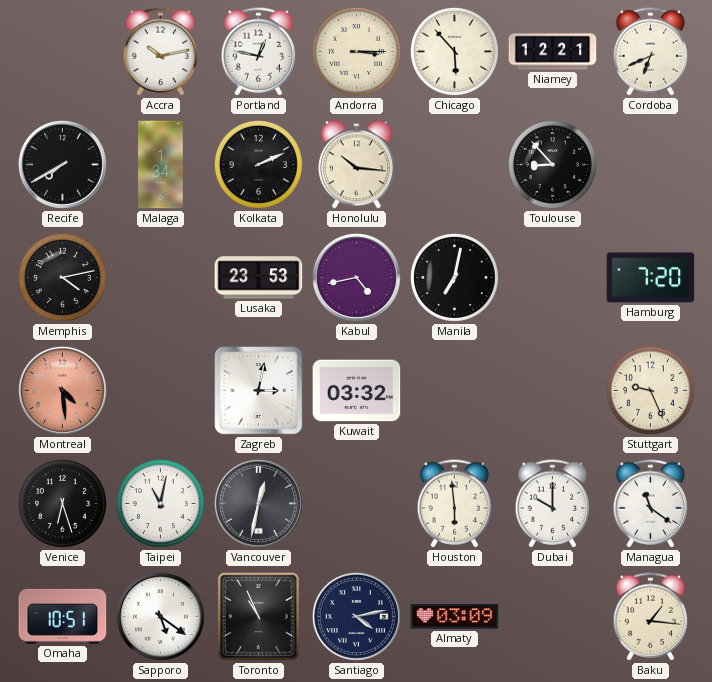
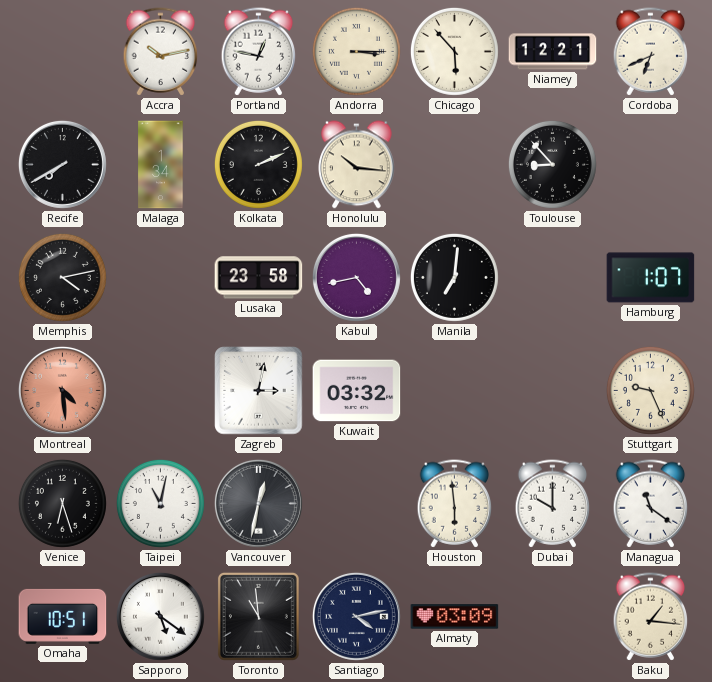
Lusaka: 23:53 -> 23:58 (259, 278)
Manila: 7:02 -> 7:01 (454, 277)
Hamburg: 7:20 -> 1:07 (651, 278)
Toronto: 10:56 -> 10:59 (258, 616)
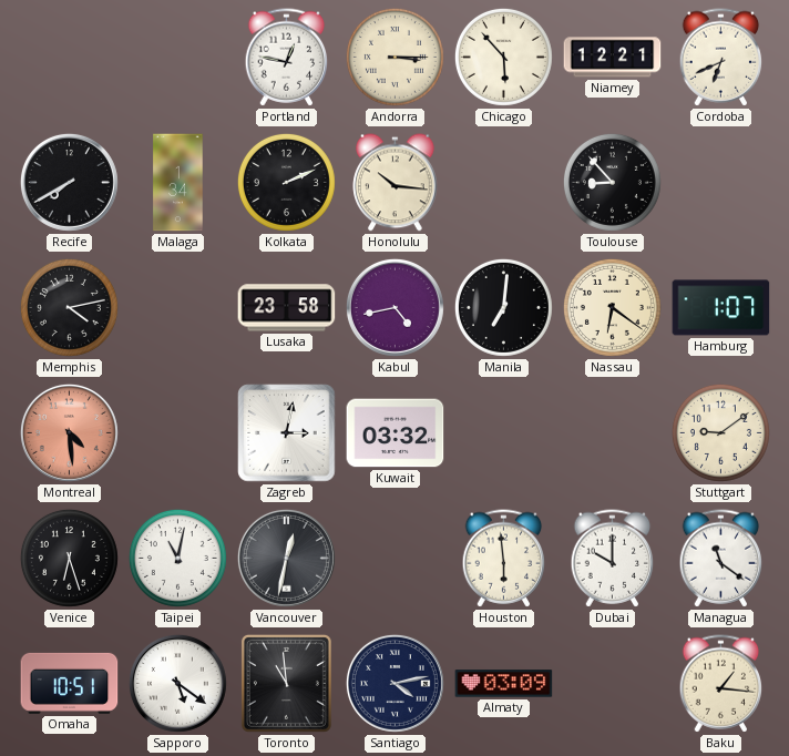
Accra: 10:13 -> none (161, 52)
Nassau: none -> 6:21 (612, 307)
Stuttgart: 9:26 -> 9:09 (720, 432)
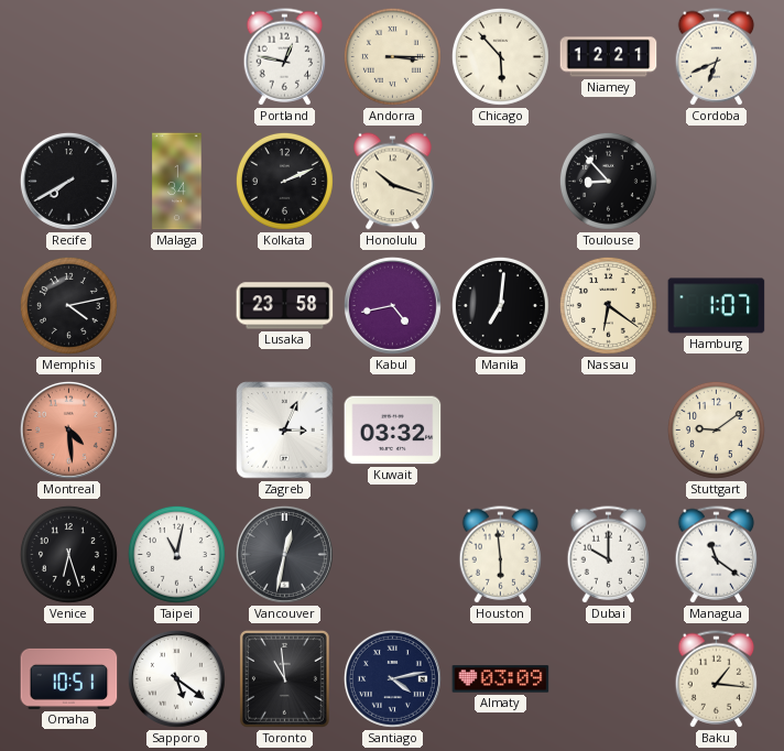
Honolulu: 10:16 -> 10:18 (393, 182)
Zagreb: 3:02 -> 3:04 (285, 431)
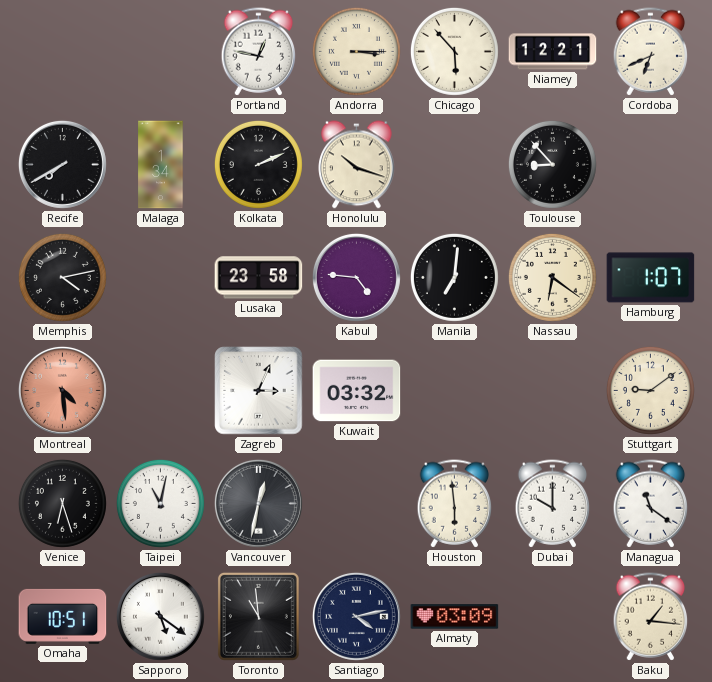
Kabul: 4:43 -> 4:46 (356, 277)
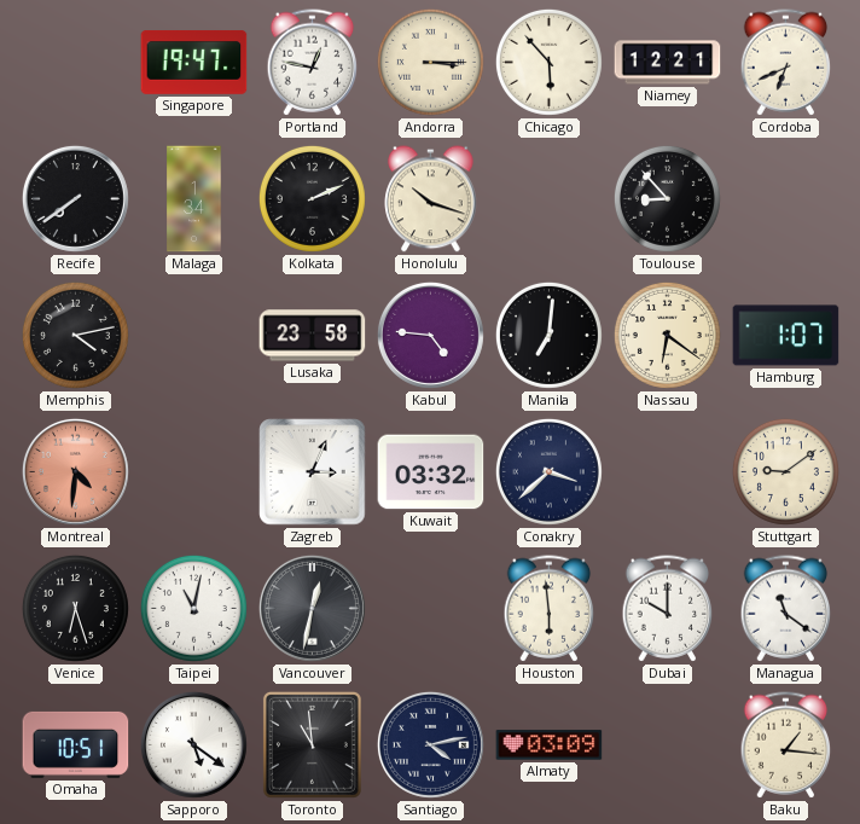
Singapore: none -> 19:47 (194, 63)
Recife: 7:40 -> 7:39 (75, 198)
Montreal: 4:29 -> 4:31 (75, 471)
Conakry: none -> 3:38 (548, 471)
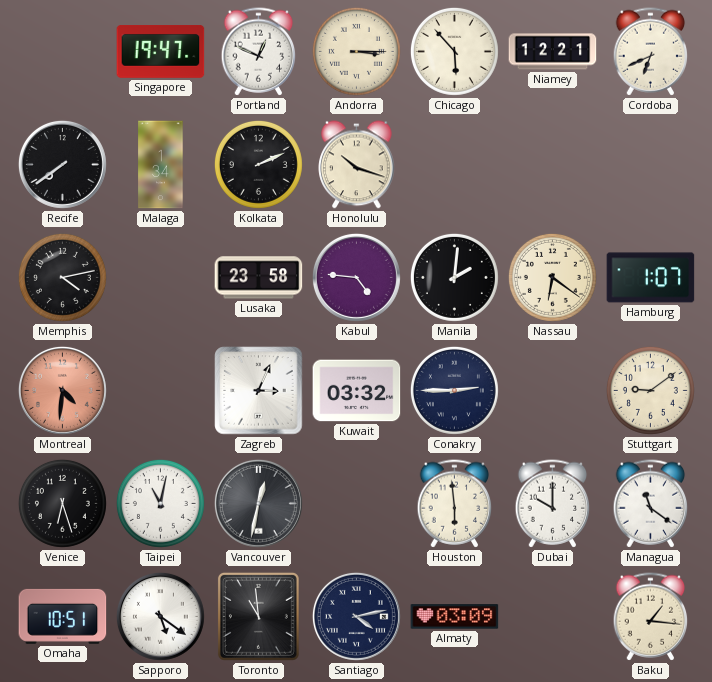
Portland: 12:47 -> 12:49 (259, 52)
Toulouse: 8:53 -> none (667, 198)
Manila: 7:01 -> 2:01 (454, 277)
Conakry: 3:38 -> 2:45 (454, 390)
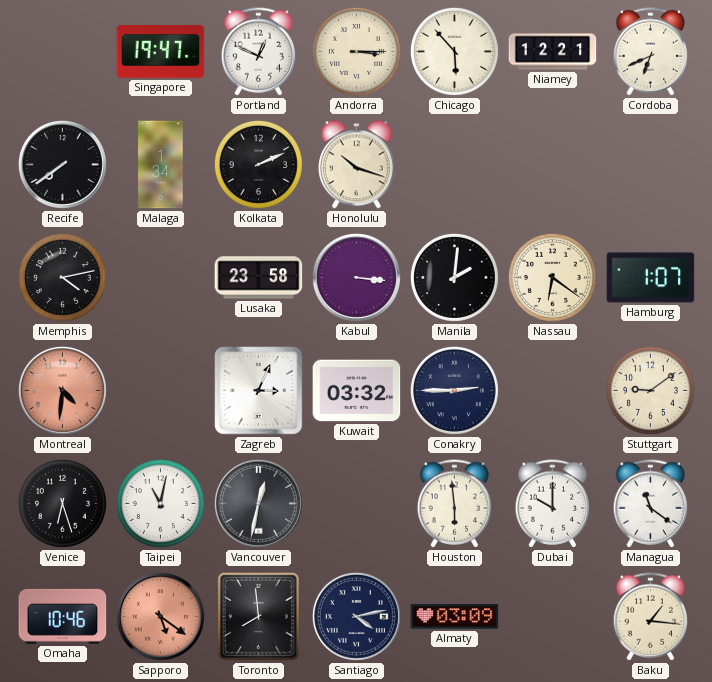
Kabul: 4:46 -> 3:16 (356, 277)
Omaha: 10:51 -> 10:46 (63, 616)
Sapporo dial: white -> salmon (160, 616)
Toronto: 10:59 -> 7:59 (258, 616)
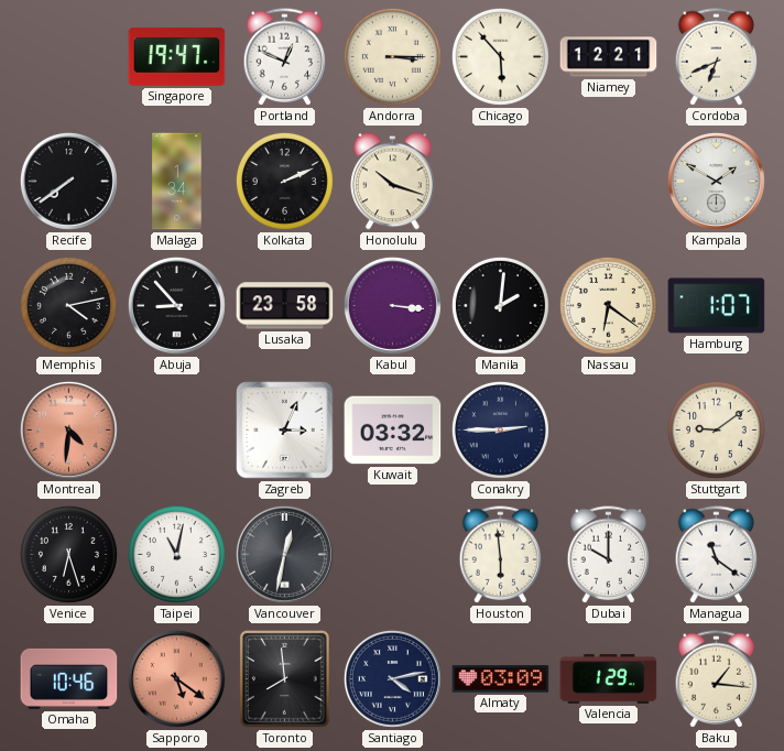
Kampala: none -> 1:50 (716, 181)
Abuja: none -> 8:53 (176, 305)
Valencia: none -> 1:29 (609, 678)
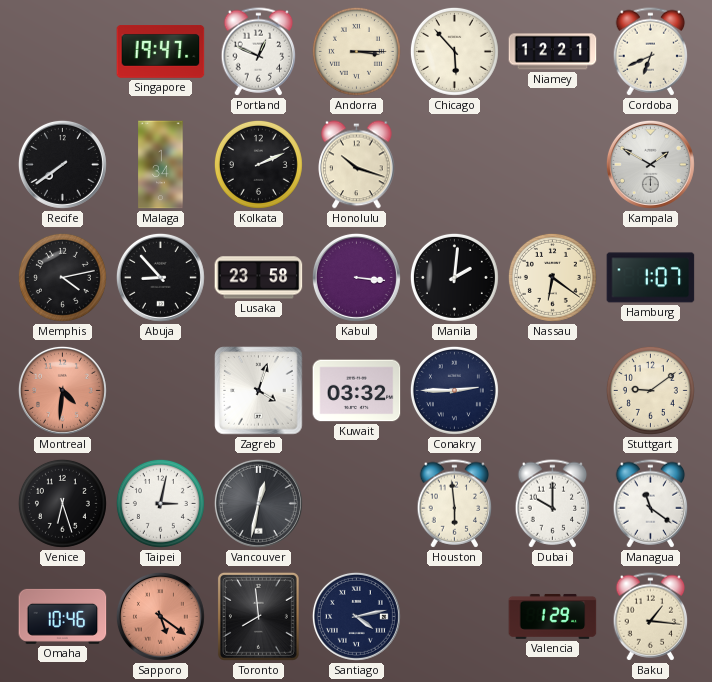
Zagreb: 3:04 -> 4:03 (259, 391)
Taipei: 11:02 -> 3:02 (160, 503)
Almaty: 03:09 -> none (501, 679)
